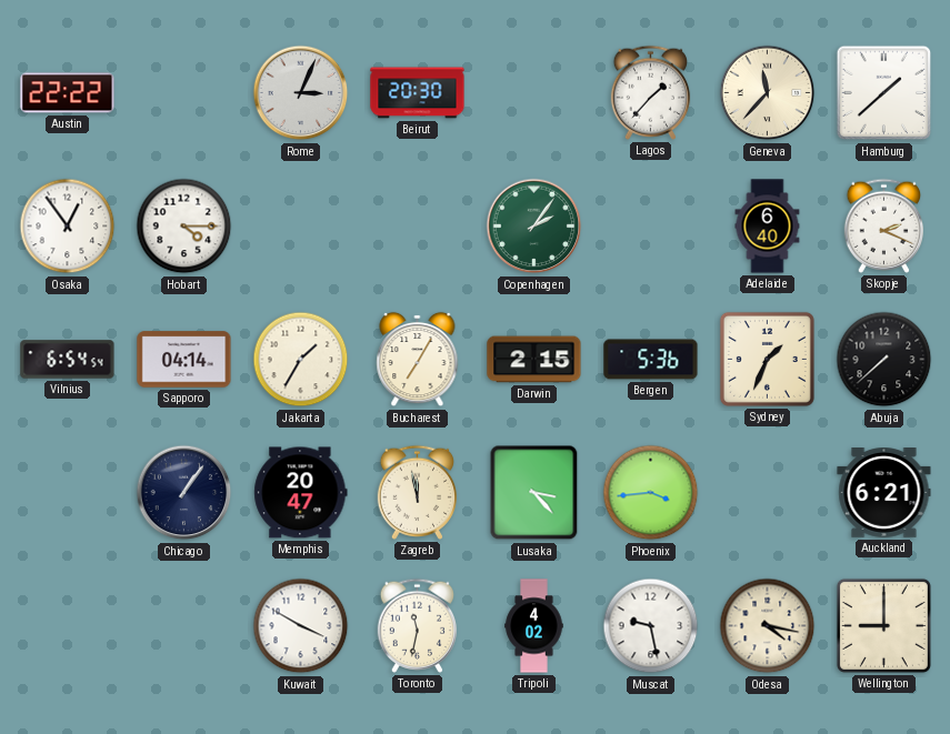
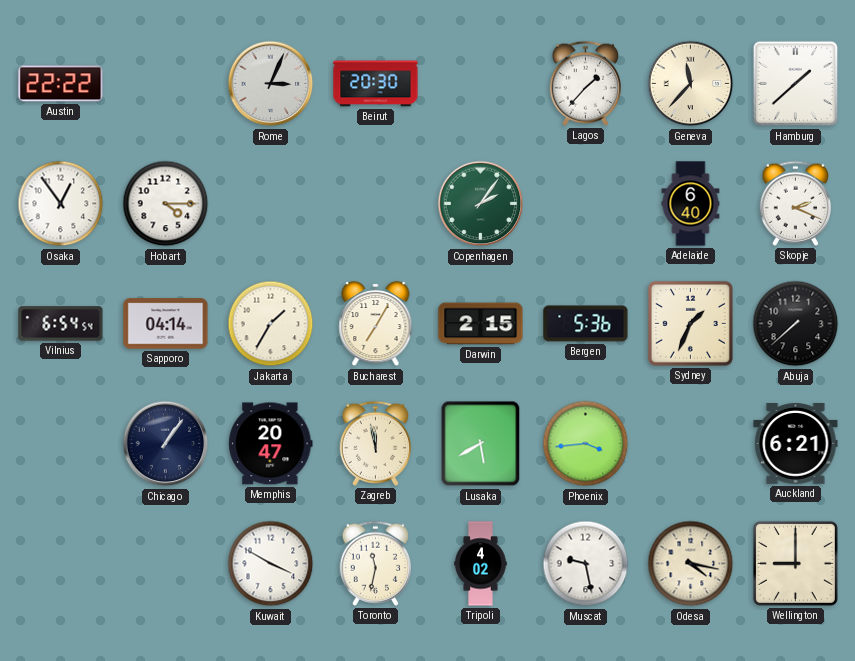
Lusaka: 3:23 -> 5:40 (481, 444)
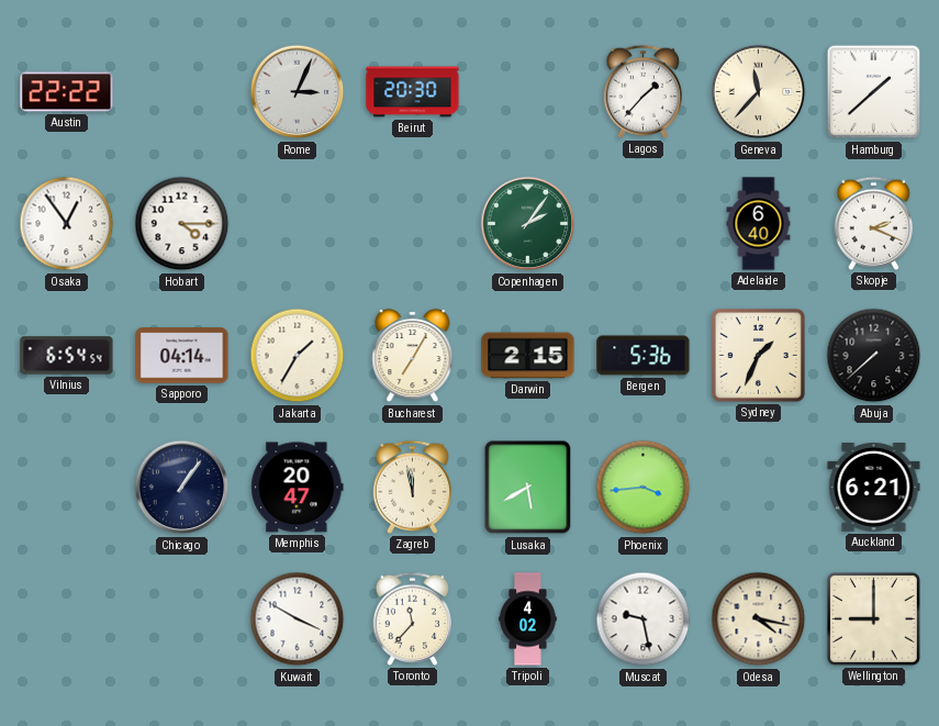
Toronto: 11:32 -> 11:37 (412, 618)
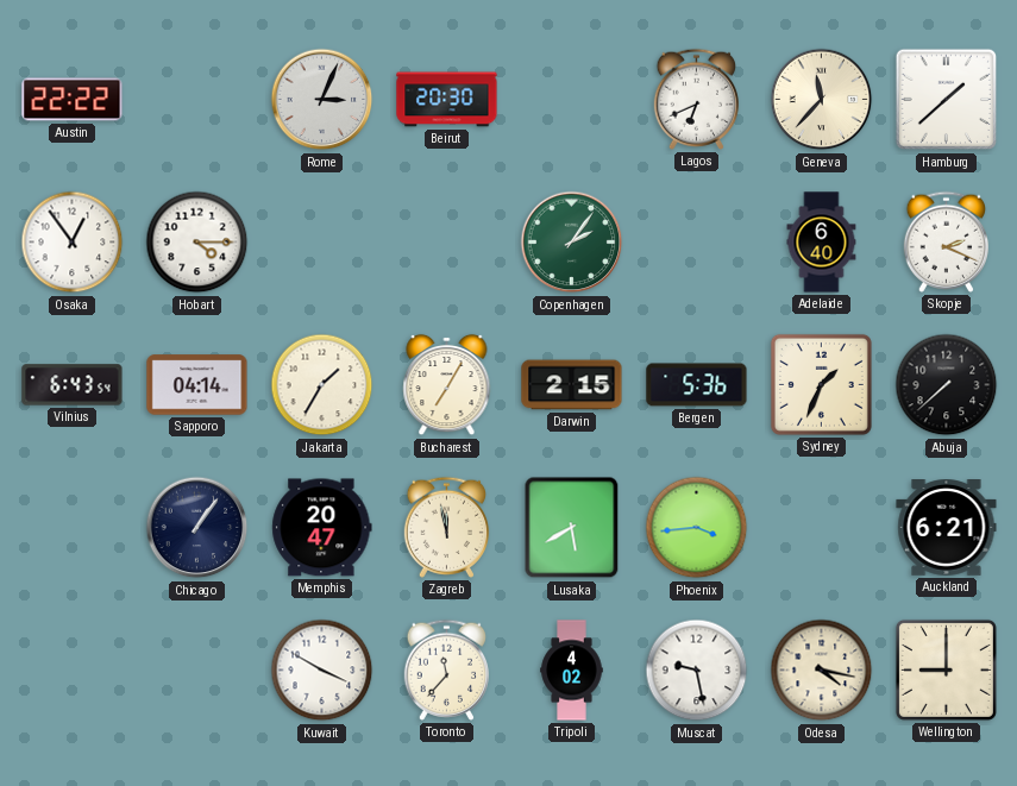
Lagos: 1:37 -> 6:41 (696, 99)
Vilnius: 6:54 -> 6:43 (73, 385)
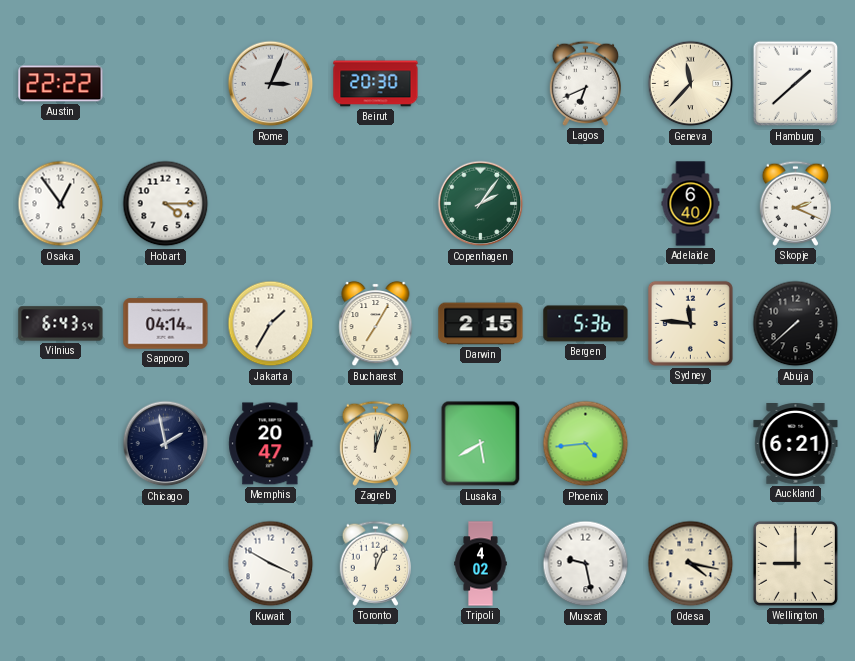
Sydney: 1:34 -> 11:46 (690, 323)
Chicago: 1:06 -> 1:58 (166, 444)
Zagreb: 11:58 -> 12:03 (375, 443)
Phoenix: 3:44 -> 4:44 (586, 444)
Toronto: 11:37 -> 12:04 (375, 563)
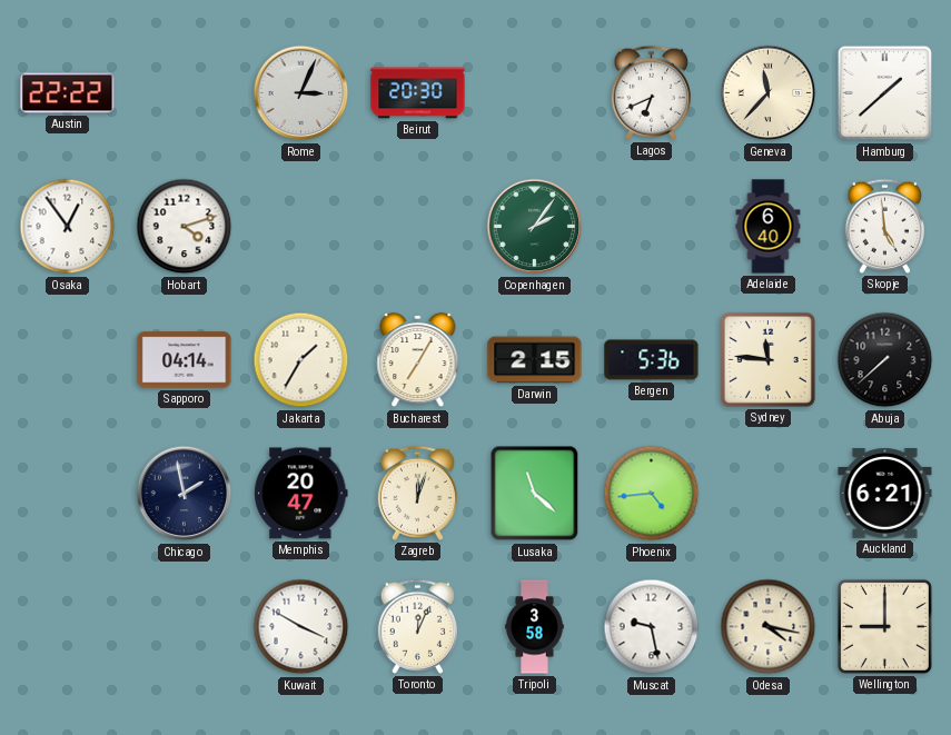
Hobart: 4:15 -> 4:12 (185, 227)
Skopje: 2:19 -> 4:59 (884, 226)
Vilnius: 6:43 -> none (61, 324)
Lusaka: 5:40 -> 11:22 (535, 494)
Tripoli: 4:02 -> 3:58 (535, 627)
